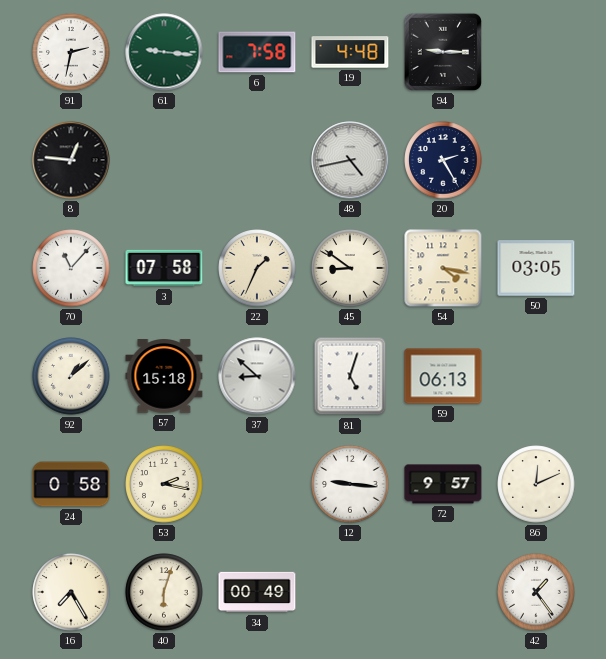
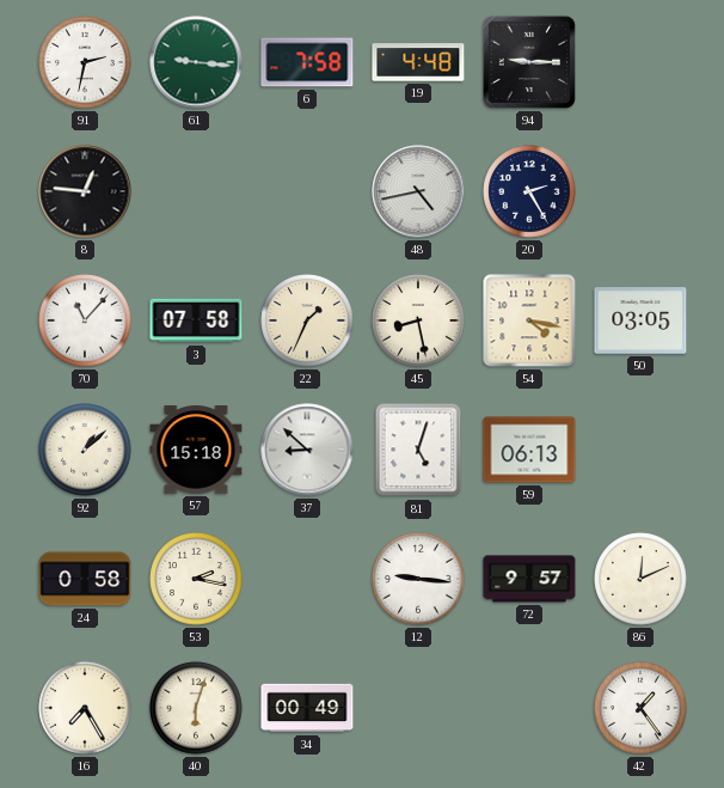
45: 8:51 -> 8:28 (418, 320)
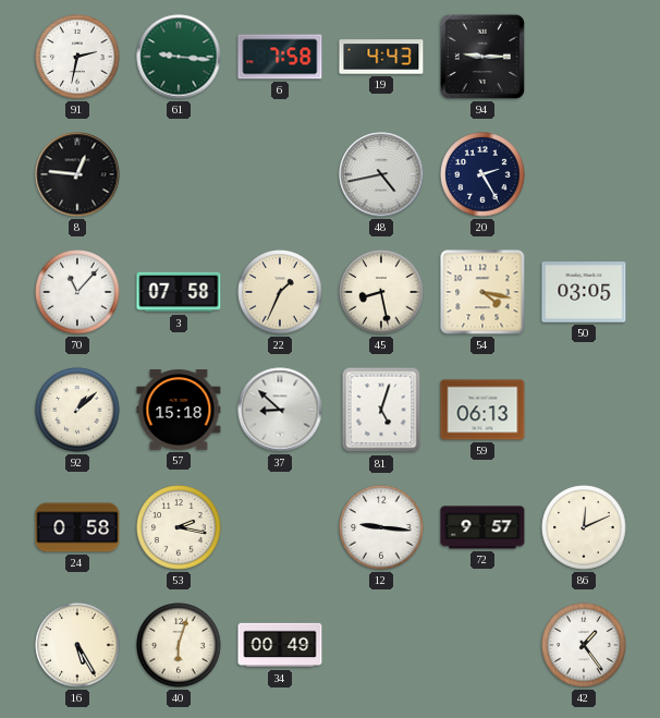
19: 4:48 -> 4:43 (381, 57)
16: 7:25 -> 5:25 (77, 645)
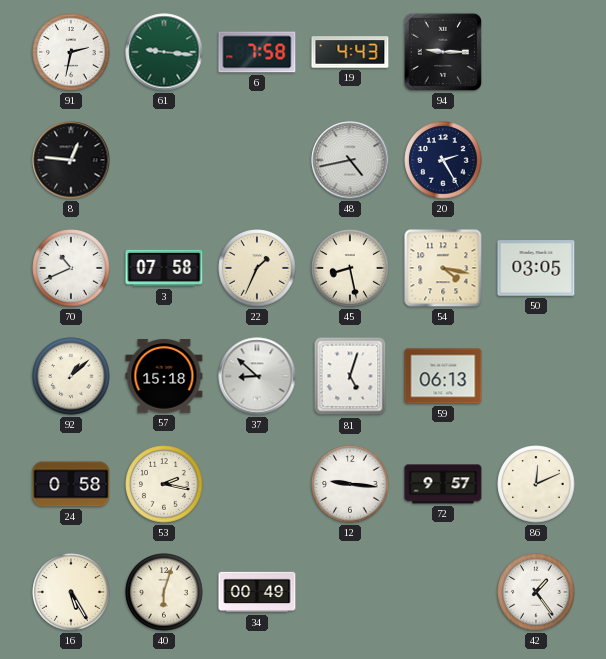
70: 11:07 -> 10:41 (71, 268)
